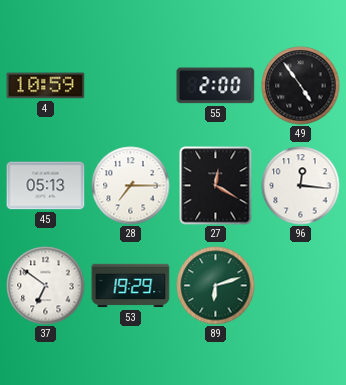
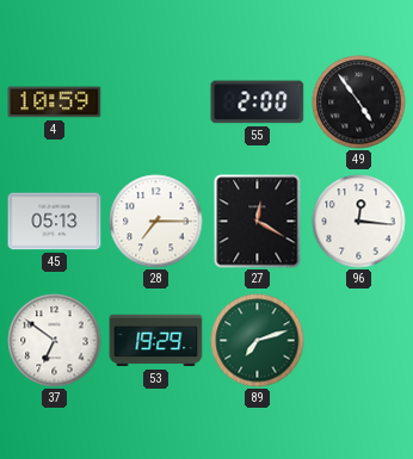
89: 6:12 -> 7:12 (258, 341)
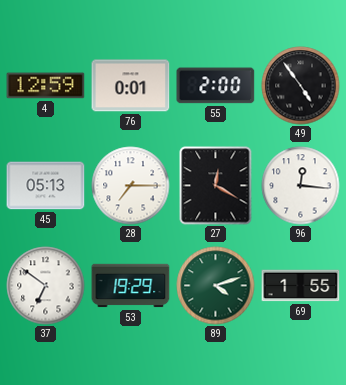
4: 10:59 -> 12:59 (46, 86)
76: none -> 0:01 (131, 86)
89: 7:12 -> 4:12 (216, 286)
69: none -> 1:55 (301, 286)
